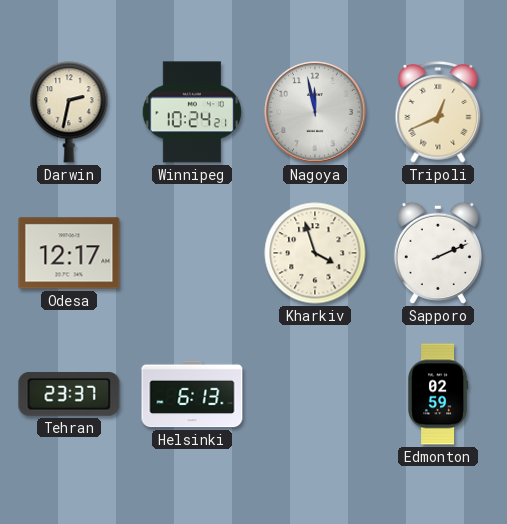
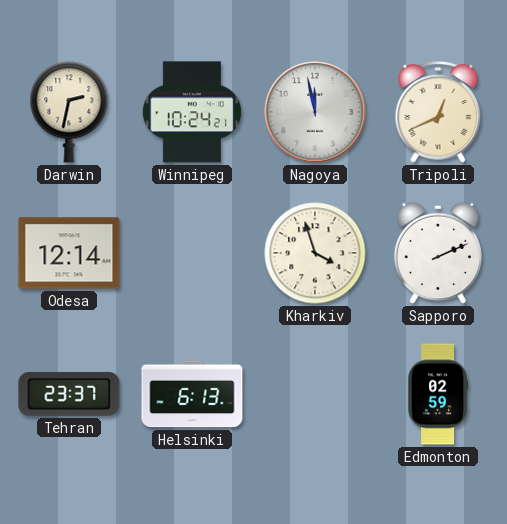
Odesa: 12:17 -> 12:14 (69, 253)
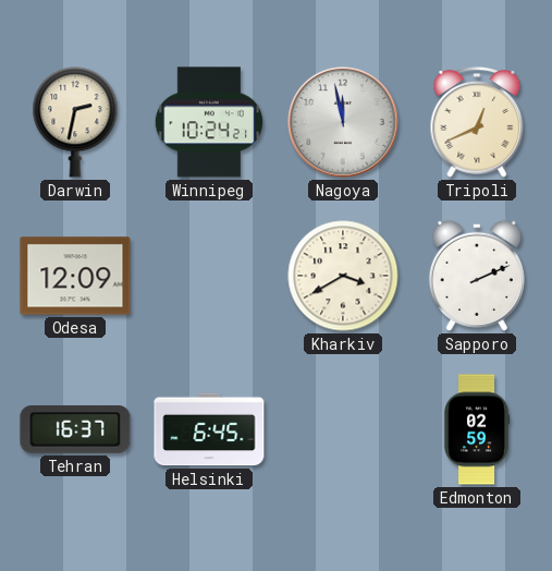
Odesa: 12:14 -> 12:09 (75, 276)
Kharkiv: 3:57 -> 3:40 (343, 276)
Tehran: 23:37 -> 16:37 (75, 429)
Helsinki: 6:13 -> 6:45 (209, 429)
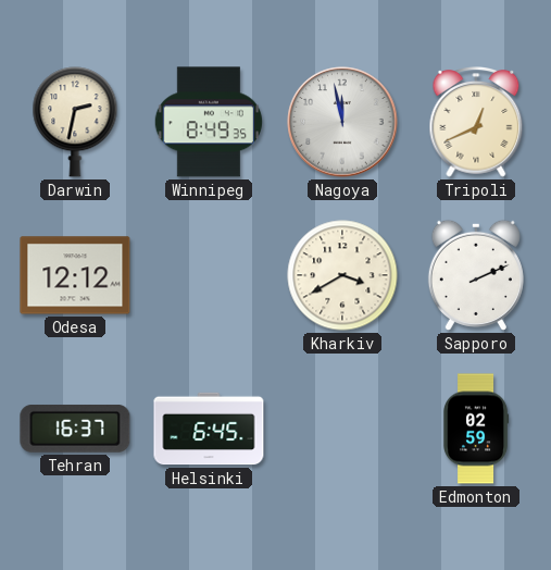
Winnipeg: 10:24 -> 8:49 (208, 122)
Odesa: 12:09 -> 12:12 (75, 275)
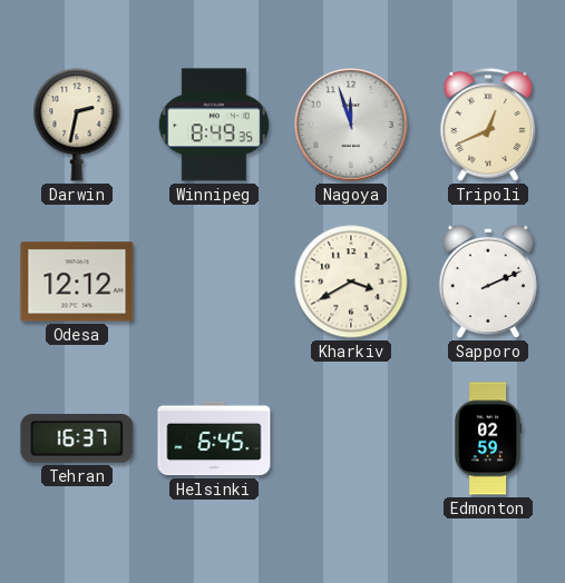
Nagoya: 11:58 -> 11:57 (351, 125)
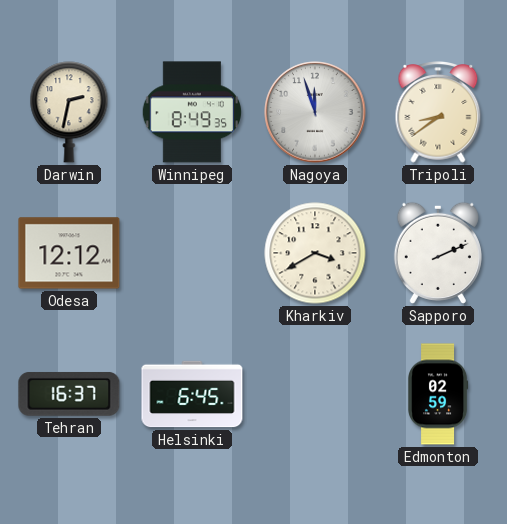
Tripoli: 12:41 -> 8:39 (438, 113)
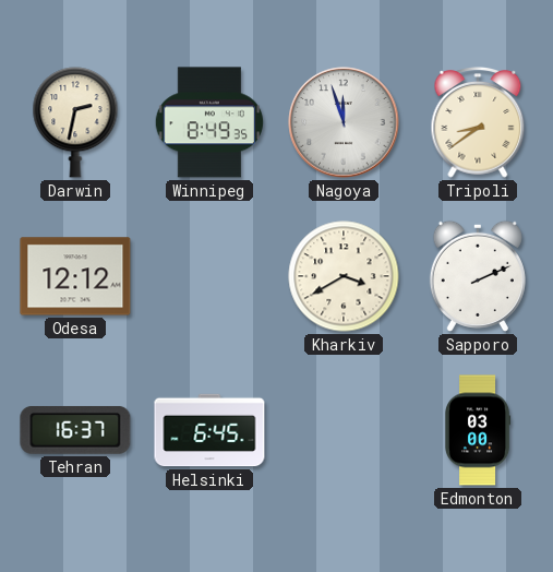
Edmonton: 02:59 -> 03:00 (479, 430)
